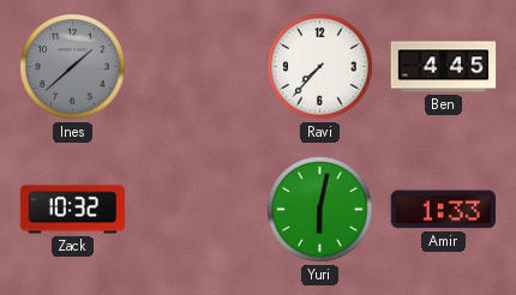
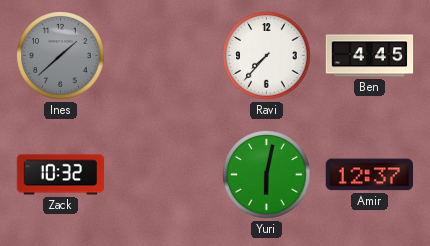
Amir: 1:33 -> 12:37 (369, 175)
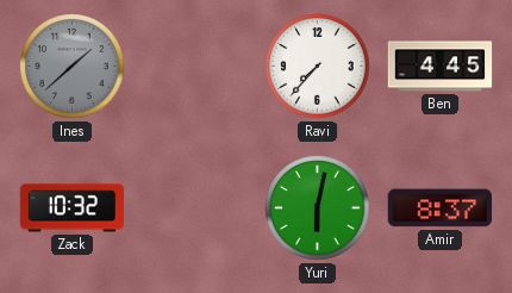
Amir: 12:37 -> 8:37 (439, 208)
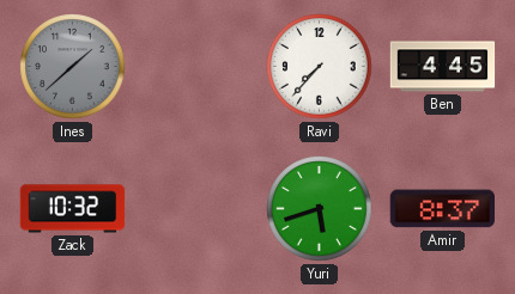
Yuri: 6:02 -> 5:42 (320, 209)
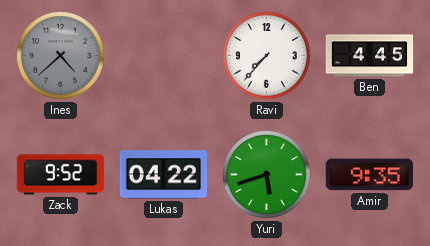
Ines: 1:38 -> 4:38 (61, 56)
Zack: 10:32 -> 9:52 (61, 175)
Lukas: none -> 04:22 (164, 175)
Amir: 8:37 -> 9:35 (369, 175)
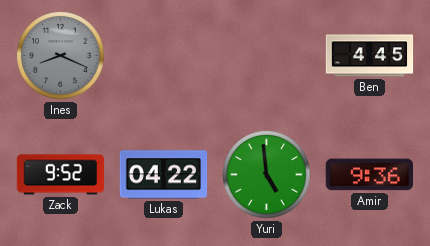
Ines: 4:38 -> 8:19 (61, 56)
Ravi: 7:37 -> none (267, 56)
Yuri: 5:42 -> 4:59 (267, 175)
Amir: 9:35 -> 9:36 (369, 175)
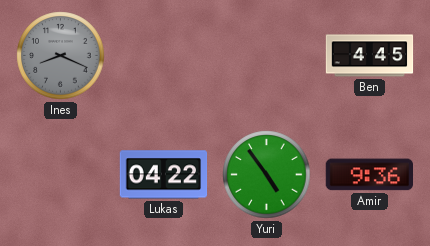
Zack: 9:52 -> none (61, 175)
Yuri: 4:59 -> 4:54 (267, 175)
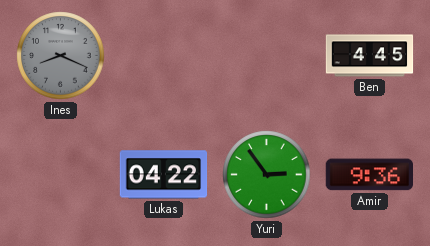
Yuri: 4:54 -> 2:54 (267, 175)
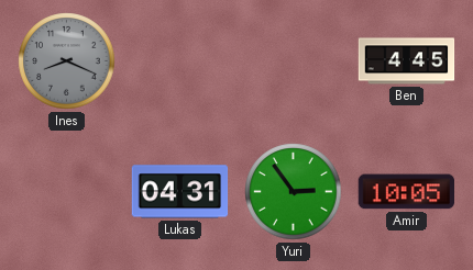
Lukas: 04:22 -> 04:31 (180, 192)
Amir: 9:36 -> 10:05 (406, 192)
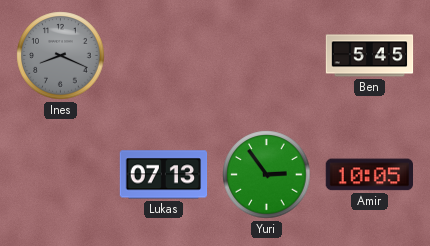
Ben: 4:45 -> 5:45 (370, 56)
Lukas: 04:31 -> 07:13 (164, 175)
